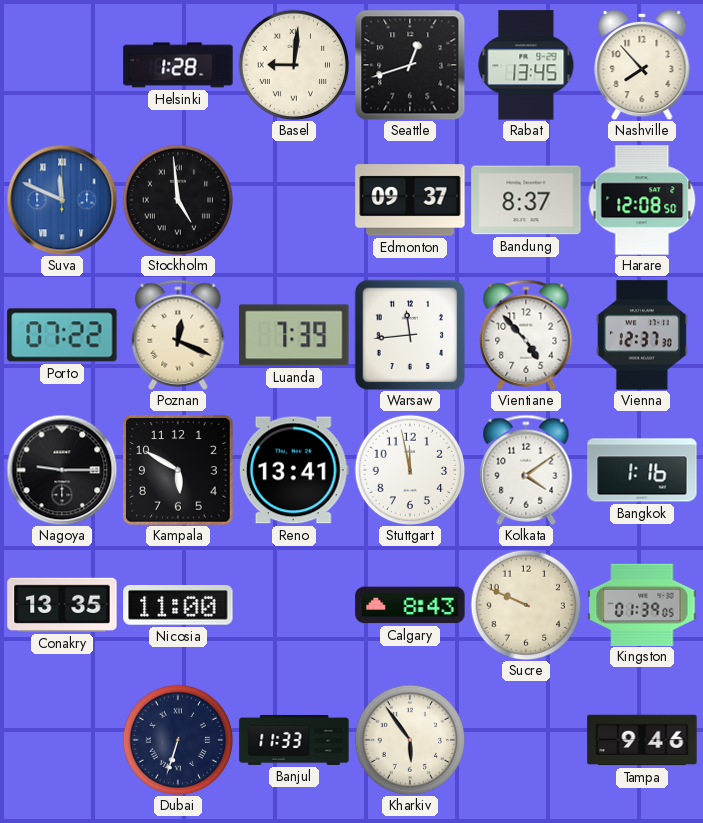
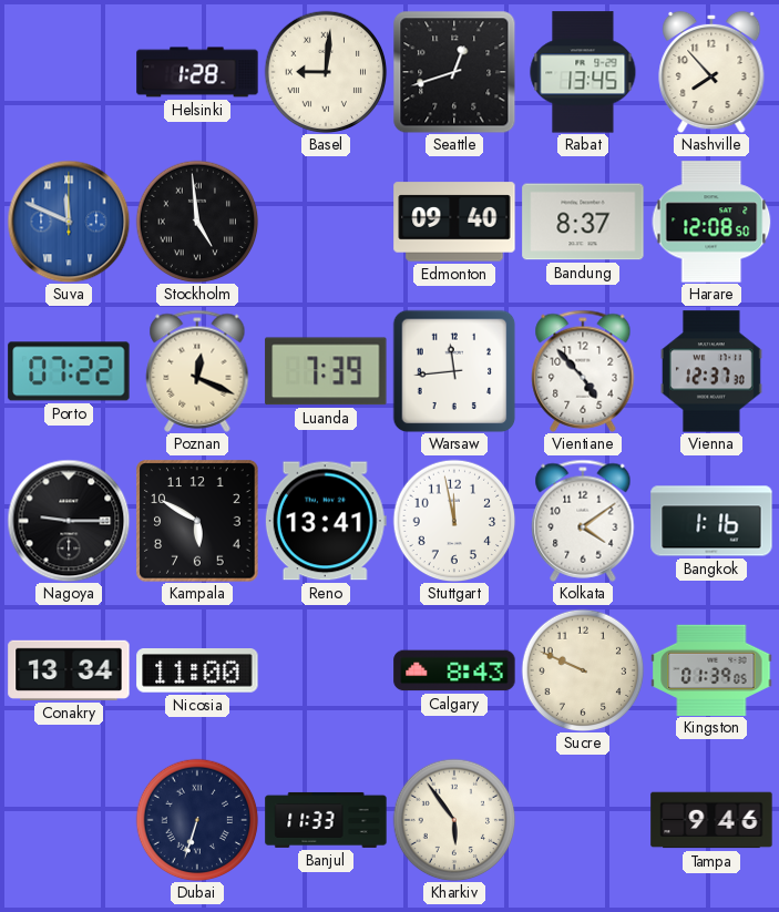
Edmonton: 09:37 -> 09:40 (454, 222)
Conakry: 13:35 -> 13:34 (69, 670)
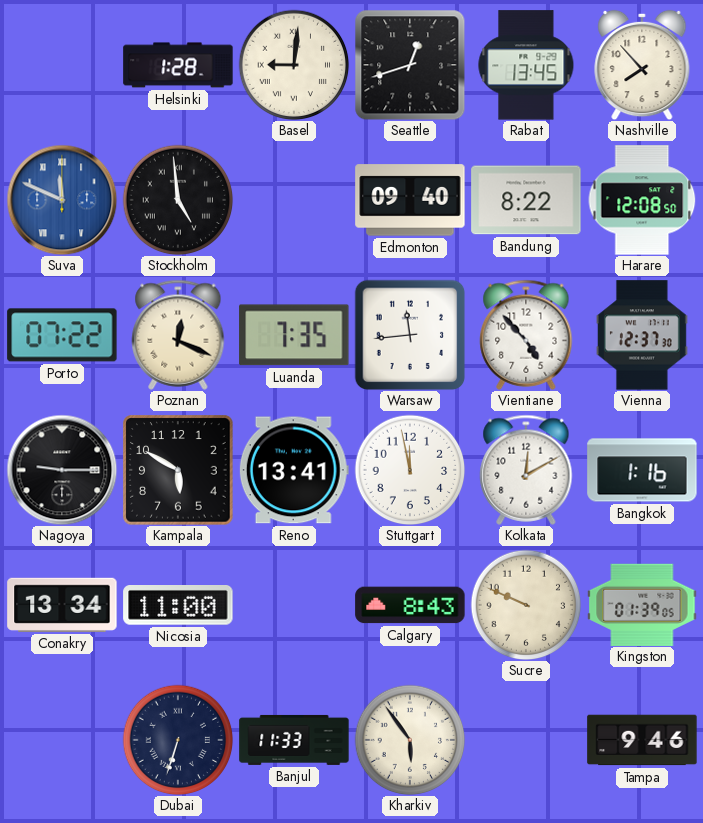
Bandung: 8:37 -> 8:22 (526, 200)
Luanda: 7:39 -> 7:35 (294, 335)
Kolkata: 4:09 -> 12:10 (526, 470)
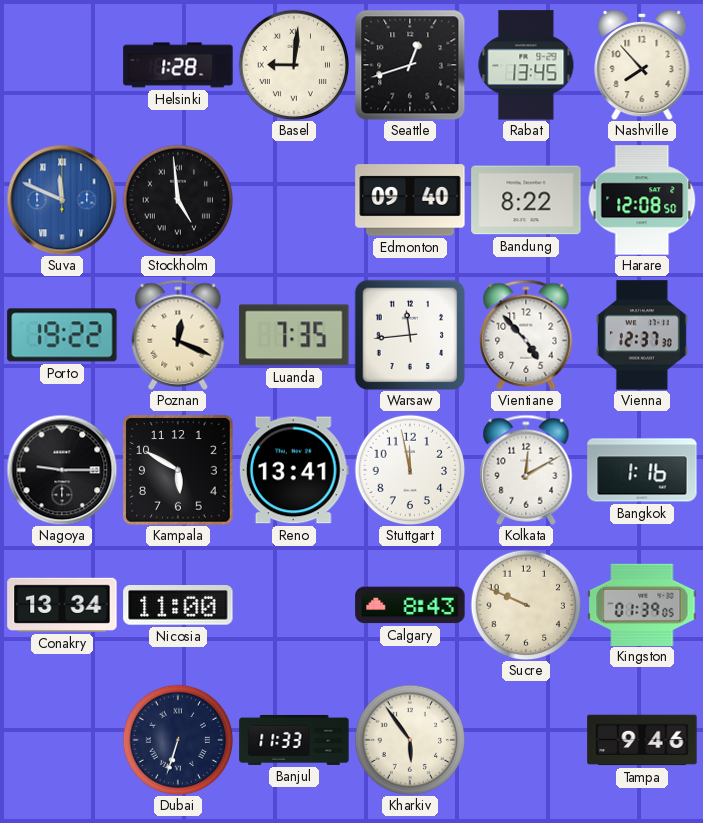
Porto: 07:22 -> 19:22 (62, 335)
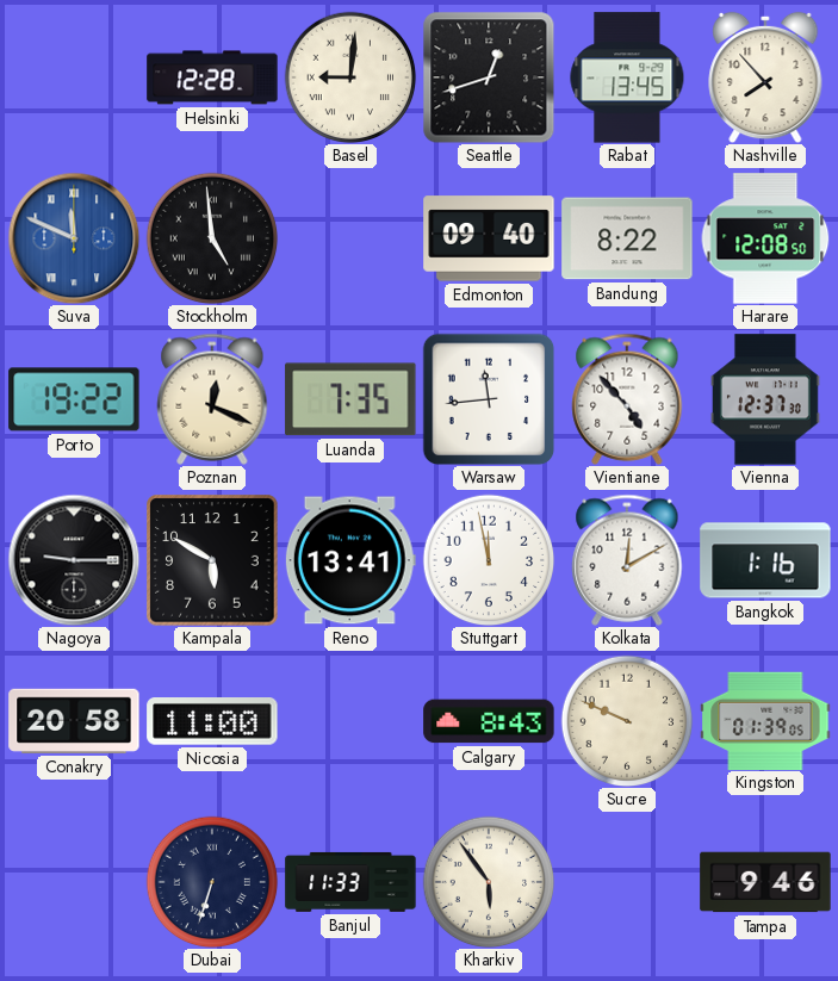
Helsinki: 1:28 -> 12:28 (212, 77)
Conakry: 13:34 -> 20:58 (74, 721)
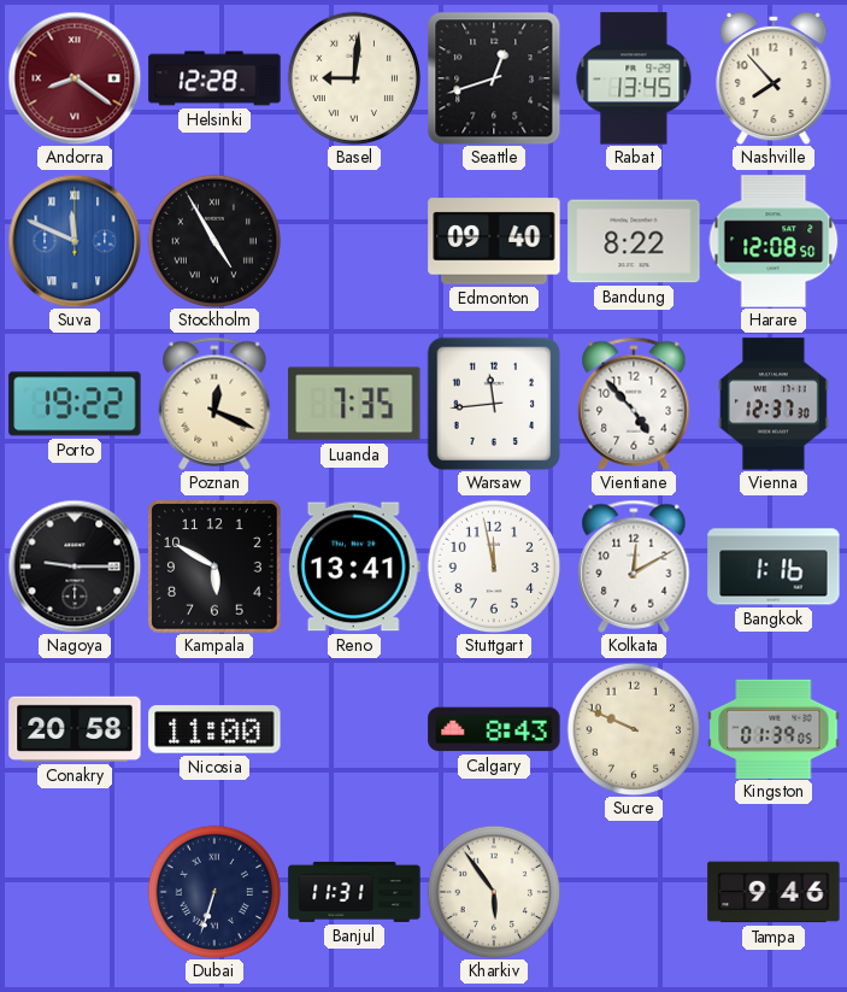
Andorra: none -> 8:21 (75, 78)
Stockholm: 4:59 -> 4:55 (214, 241)
Banjul: 11:33 -> 11:31 (354, 892)
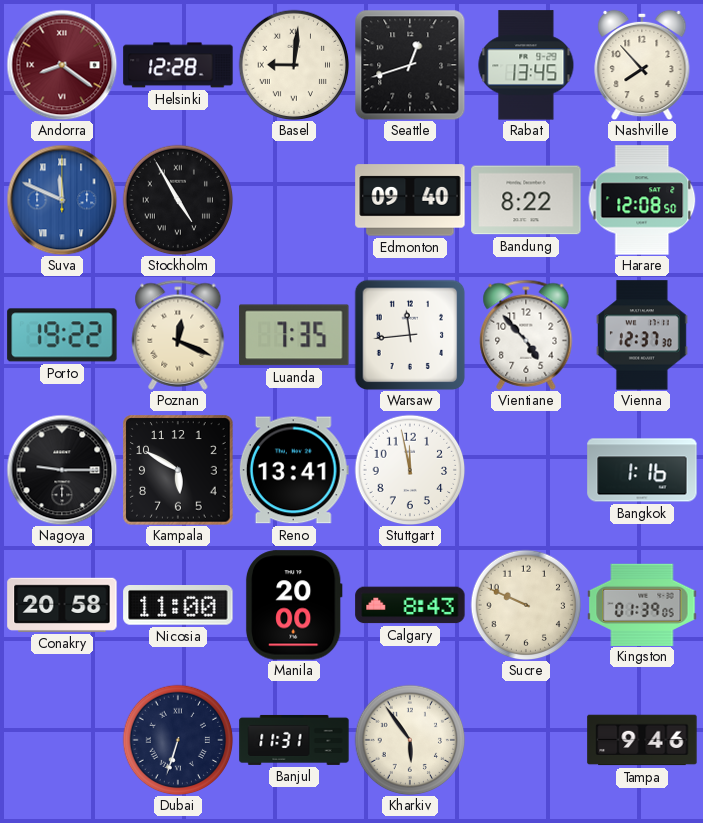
Kolkata: 12:10 -> none (634, 567)
Manila: none -> 20:00 (294, 605)
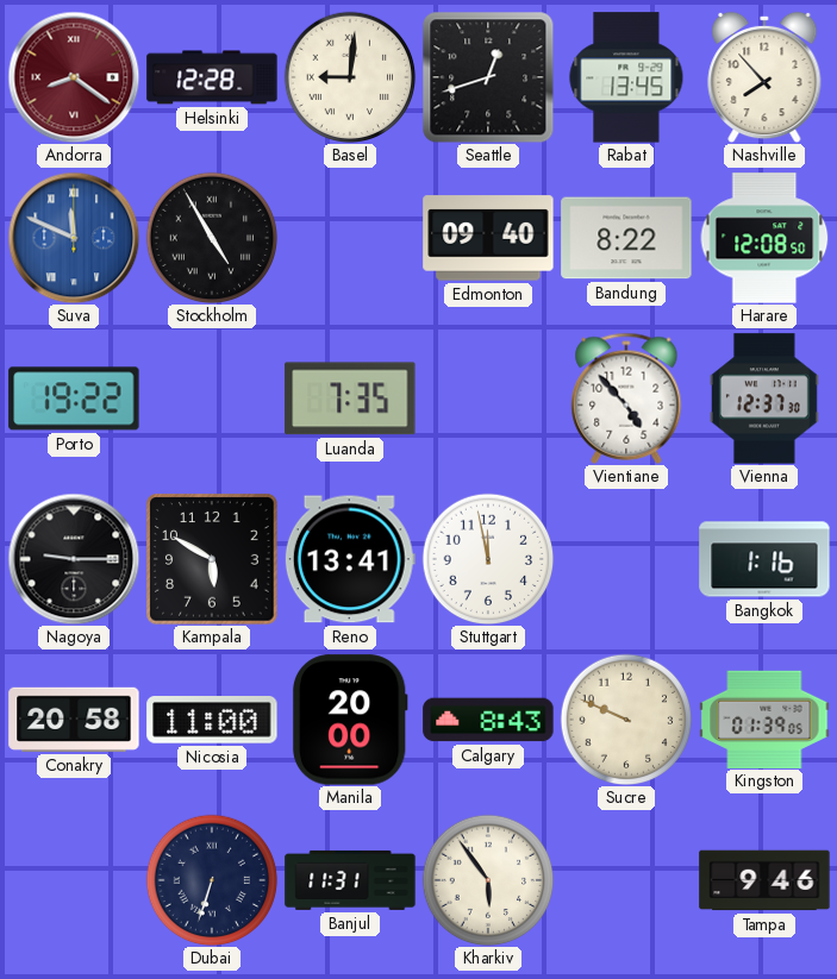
Poznan: 12:19 -> none (178, 335)
Warsaw: 11:44 -> none (410, 335)
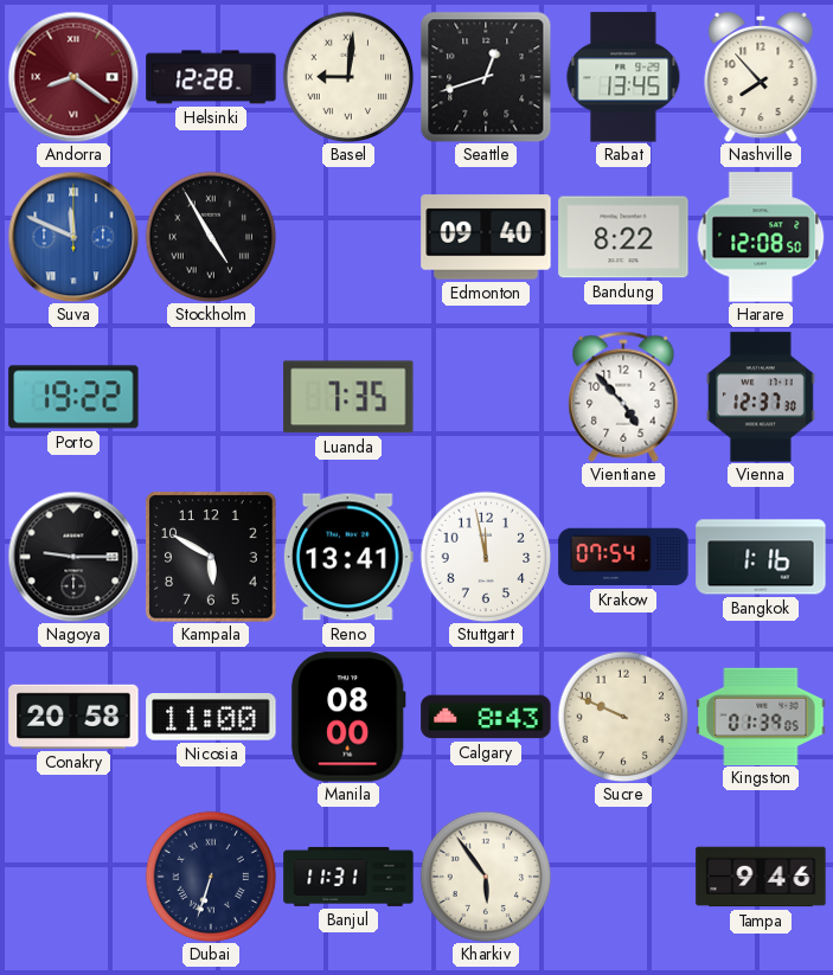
Krakow: none -> 07:54 (623, 557)
Manila: 20:00 -> 08:00 (348, 717)
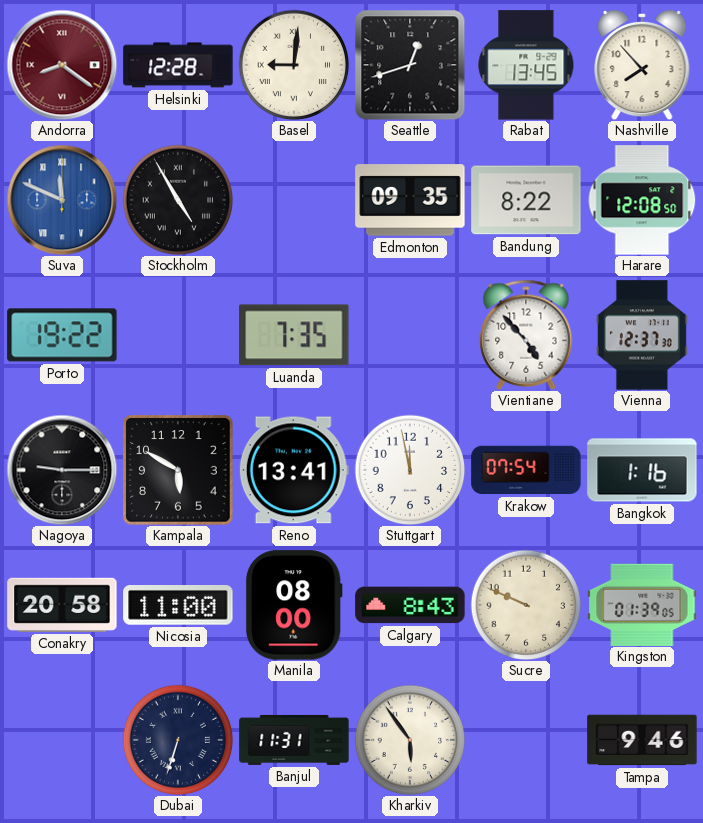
Edmonton: 09:40 -> 09:35 (410, 200)
